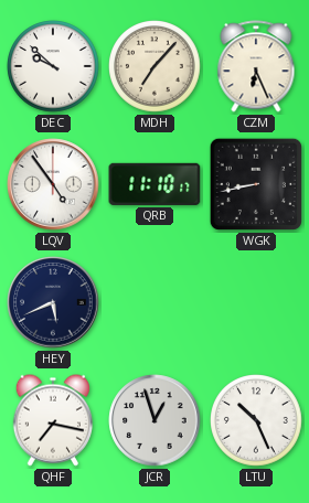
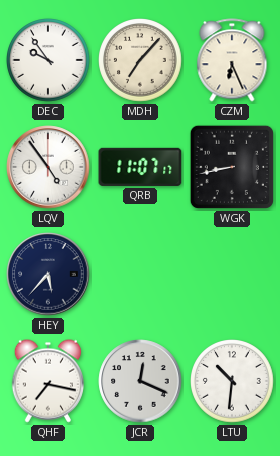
DEC: 9:52 -> 9:54 (49, 61)
QRB: 11:10 -> 11:07 (140, 167)
HEY: 5:41 -> 5:37 (48, 274)
JCR: 12:57 -> 12:19 (140, 381)
LTU: 10:26 -> 10:31 (233, 382)
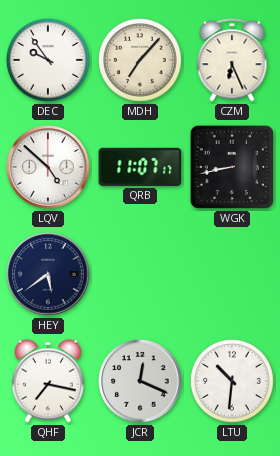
LQV: 4:54 -> 4:52 (48, 167)
HEY: 5:37 -> 5:39 (48, 274)
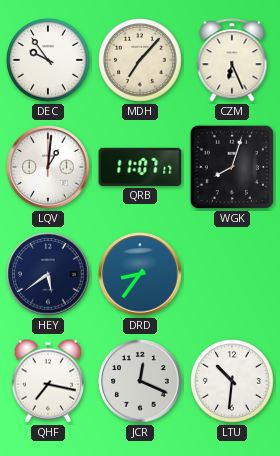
LQV: 4:52 -> 1:01 (48, 167)
WGK: 8:43 -> 8:03 (232, 167)
DRD: none -> 8:36 (140, 274)
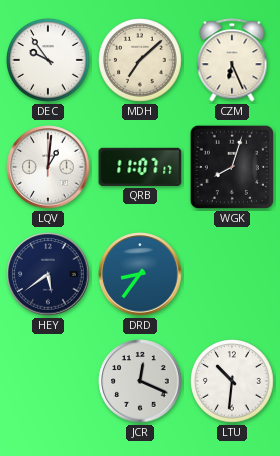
MDH: 7:07 -> 7:08 (141, 61)
QHF: 7:17 -> none (48, 381)
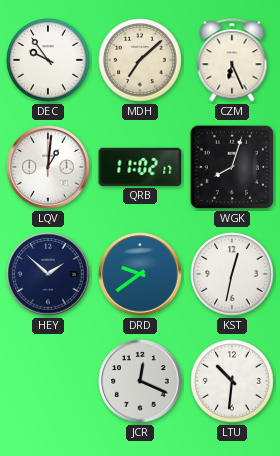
QRB: 11:07 -> 11:02 (140, 167)
HEY: 5:39 -> 1:52 (48, 274)
DRD: 8:36 -> 9:39 (140, 274)
KST: none -> 12:32 (233, 275)
